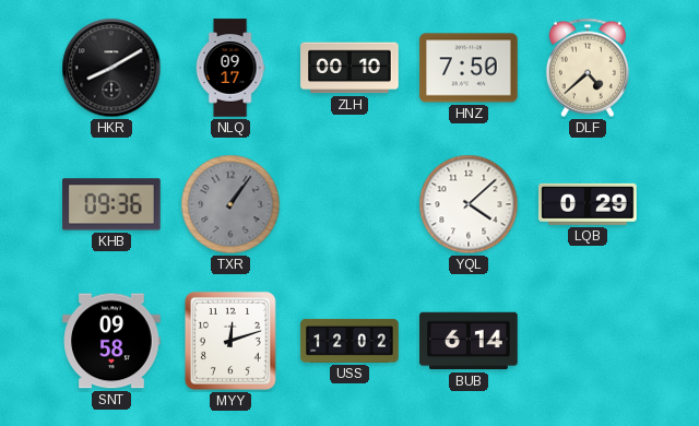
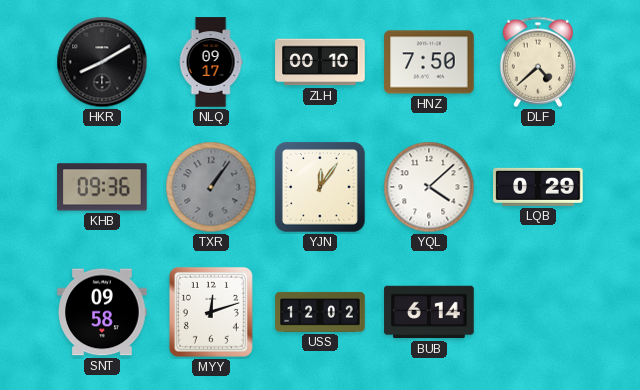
YJN: none -> 12:06 (320, 187)
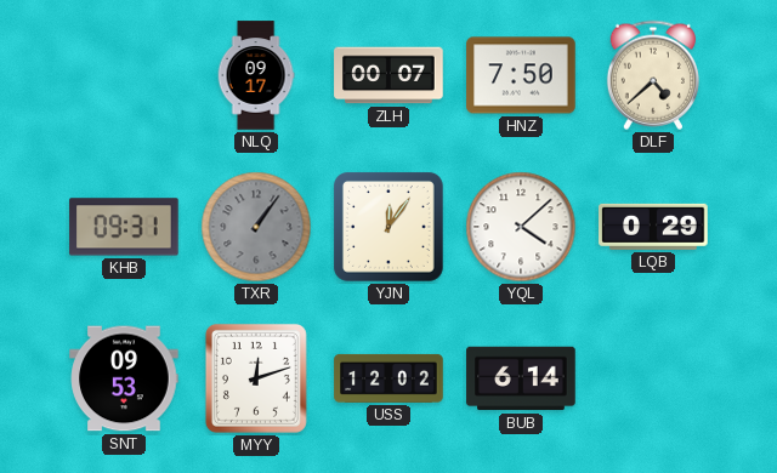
HKR: 8:10 -> none (102, 62)
ZLH: 00:10 -> 00:07 (388, 75)
KHB: 09:36 -> 09:31 (124, 227)
SNT: 09:58 -> 09:53 (124, 378)
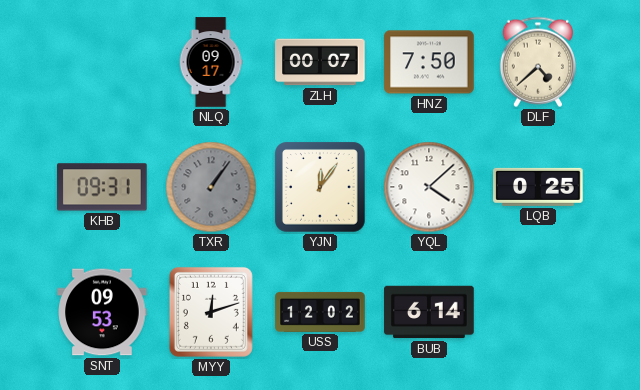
LQB: 0:29 -> 0:25 (538, 187)
